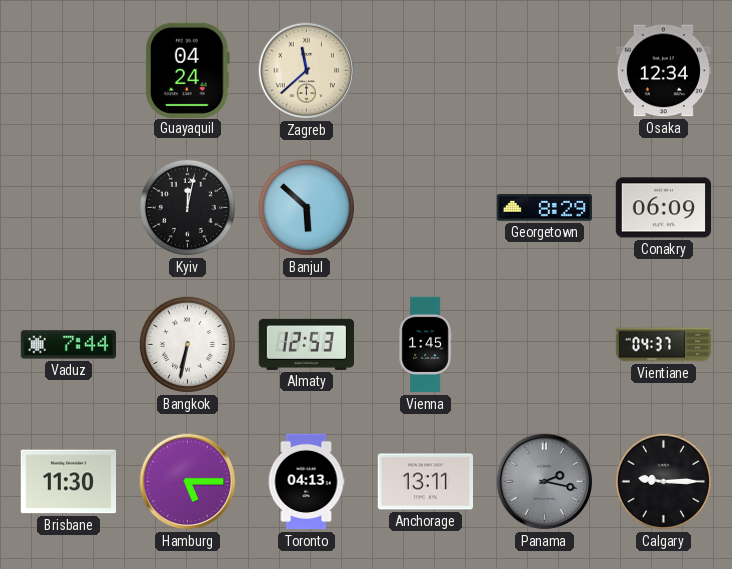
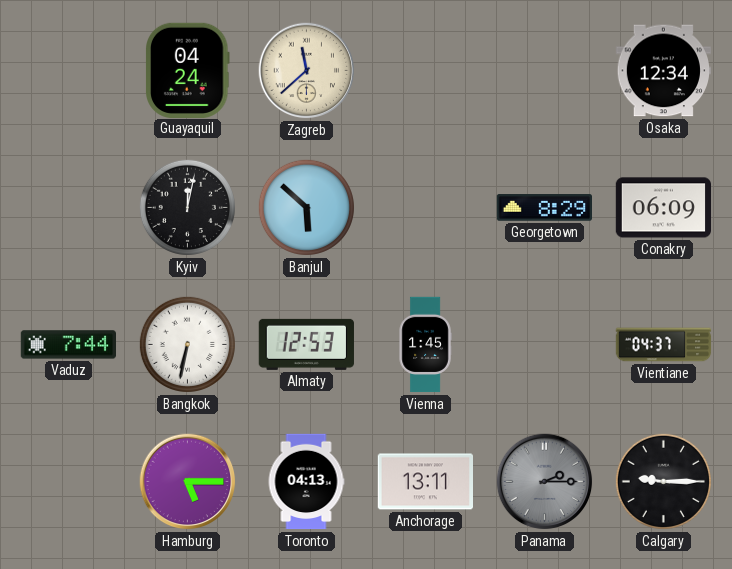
Brisbane: 11:30 -> none (68, 482)
Panama: 2:17 -> 2:15 (545, 482)
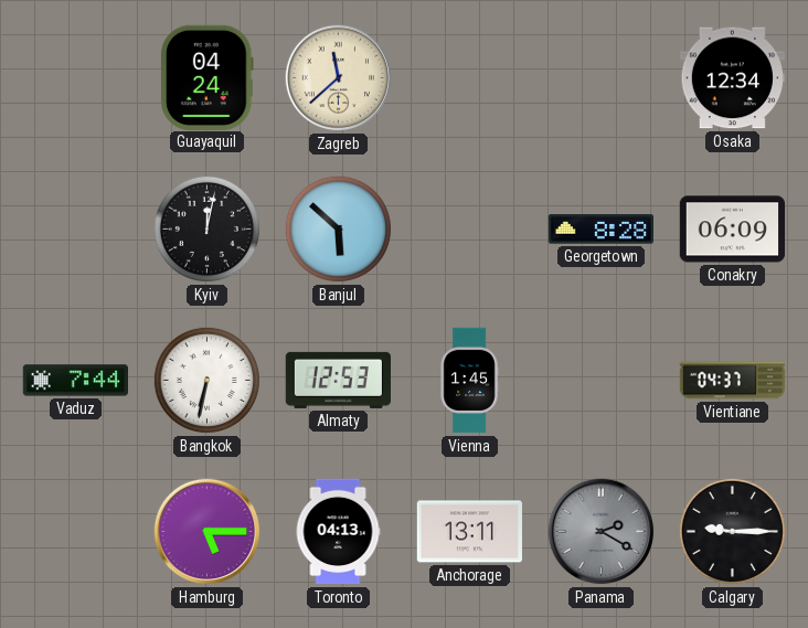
Georgetown: 8:29 -> 8:28 (600, 230)
Panama: 2:15 -> 2:20 (602, 532)
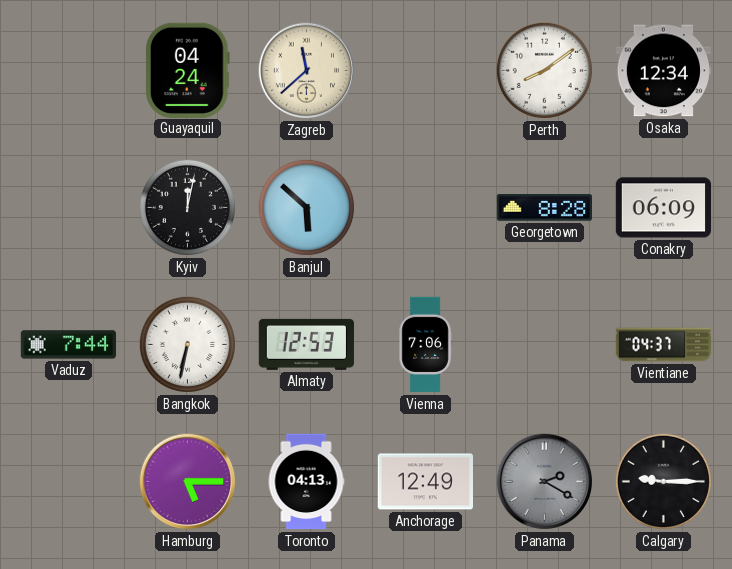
Perth: none -> 8:09 (544, 70)
Vienna: 1:45 -> 7:06 (425, 345)
Anchorage: 13:11 -> 12:49 (425, 482)
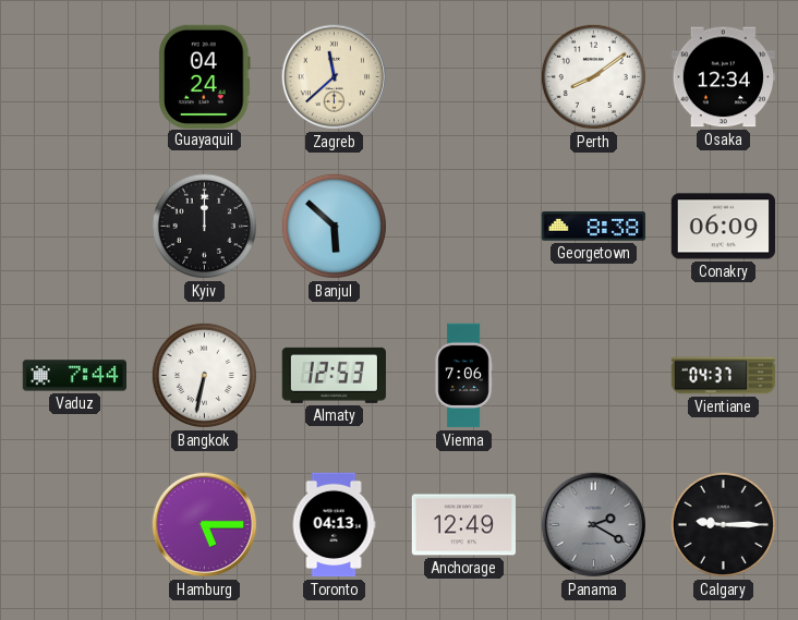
Kyiv: 12:02 -> 12:00 (204, 226)
Georgetown: 8:28 -> 8:38 (593, 227)
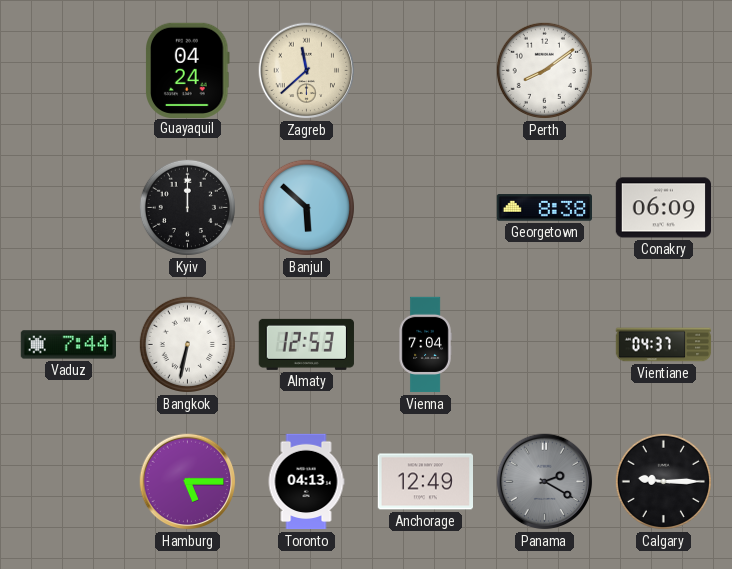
Osaka: 12:34 -> none (723, 77)
Vienna: 7:06 -> 7:04 (425, 345)
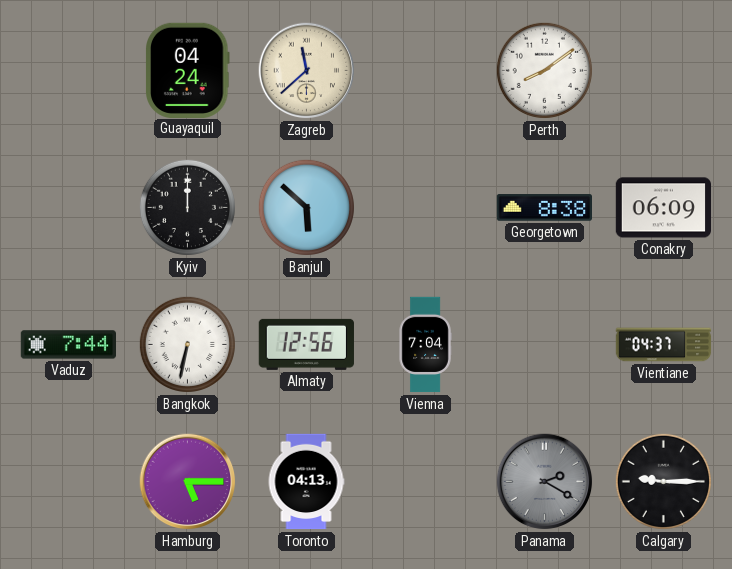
Almaty: 12:53 -> 12:56 (306, 344)
Anchorage: 12:49 -> none (425, 482)
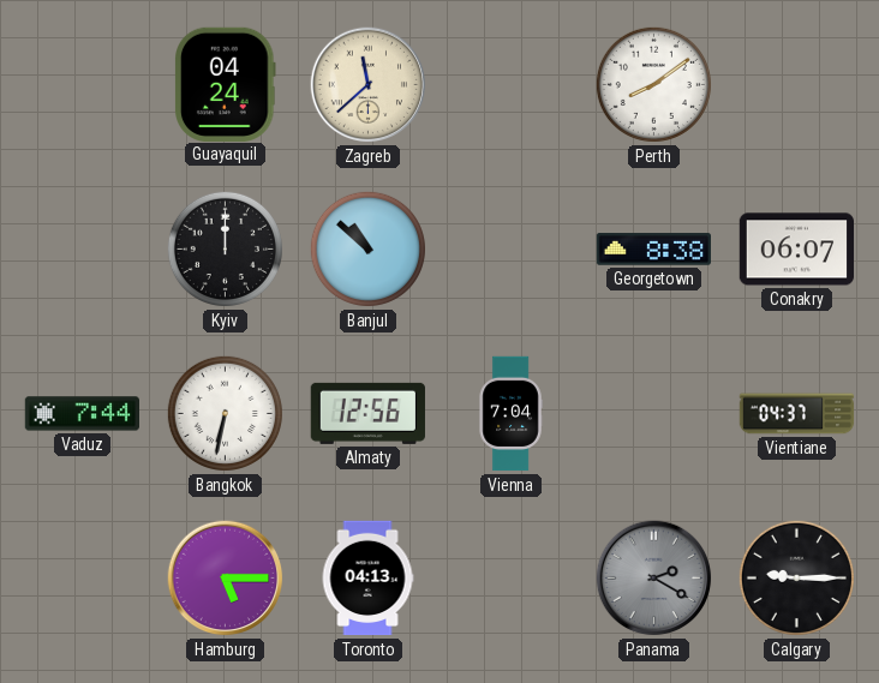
Banjul: 5:52 -> 10:52 (367, 248)
Conakry: 06:09 -> 06:07 (796, 250)
